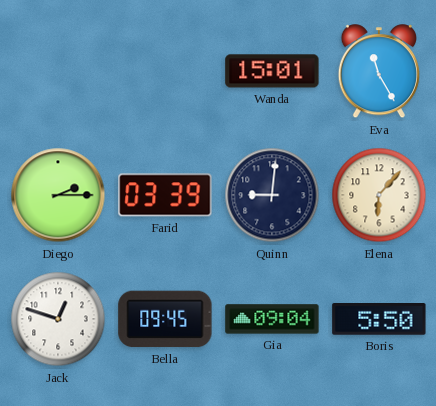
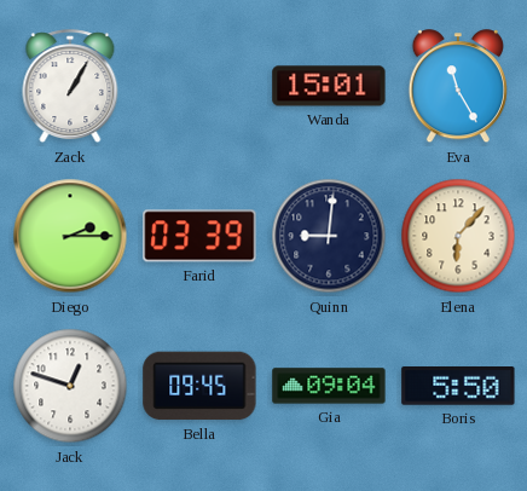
Zack: none -> 1:05 (70, 87)
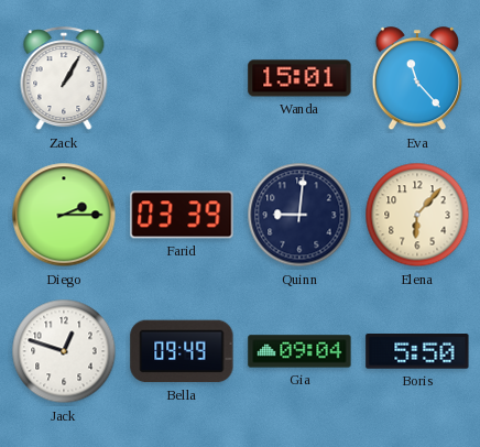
Eva: 11:25 -> 11:23 (417, 79)
Bella: 09:45 -> 09:49 (182, 351)
